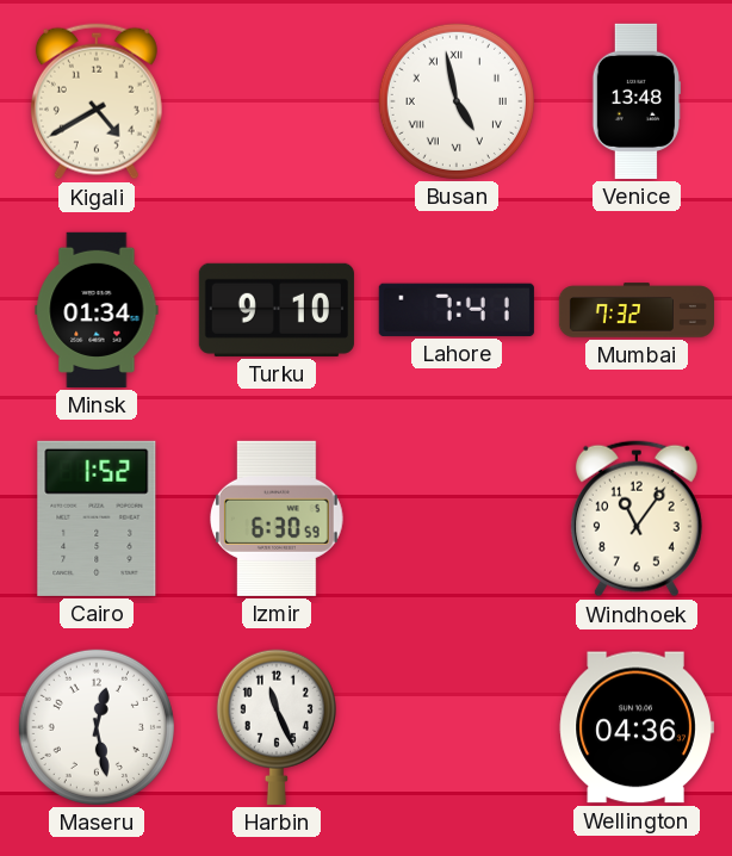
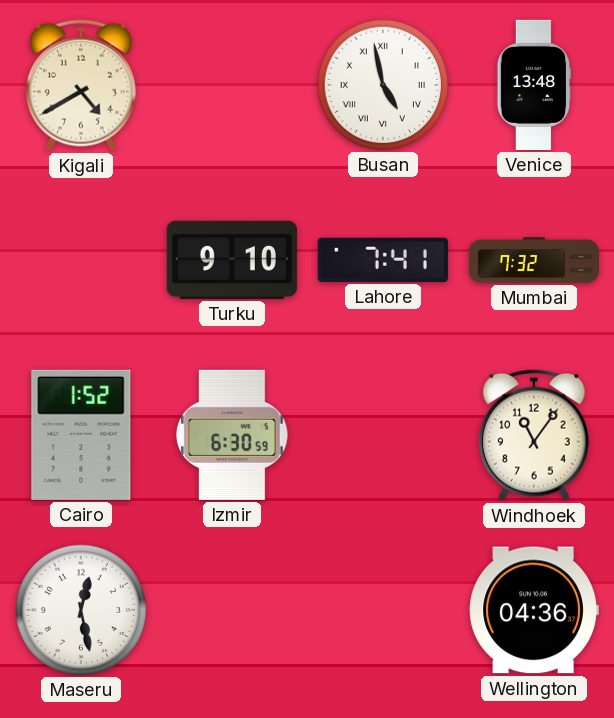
Minsk: 01:34 -> none (97, 310)
Harbin: 11:26 -> none (277, 727)
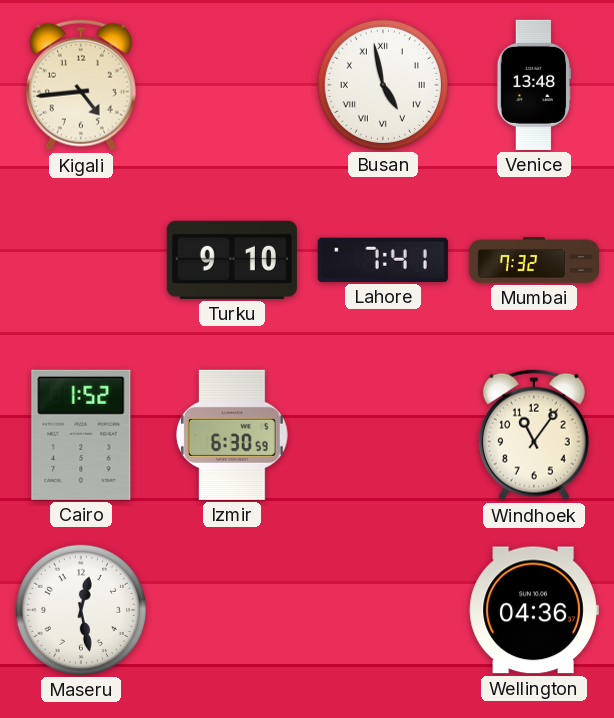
Kigali: 4:40 -> 4:44 (81, 85)
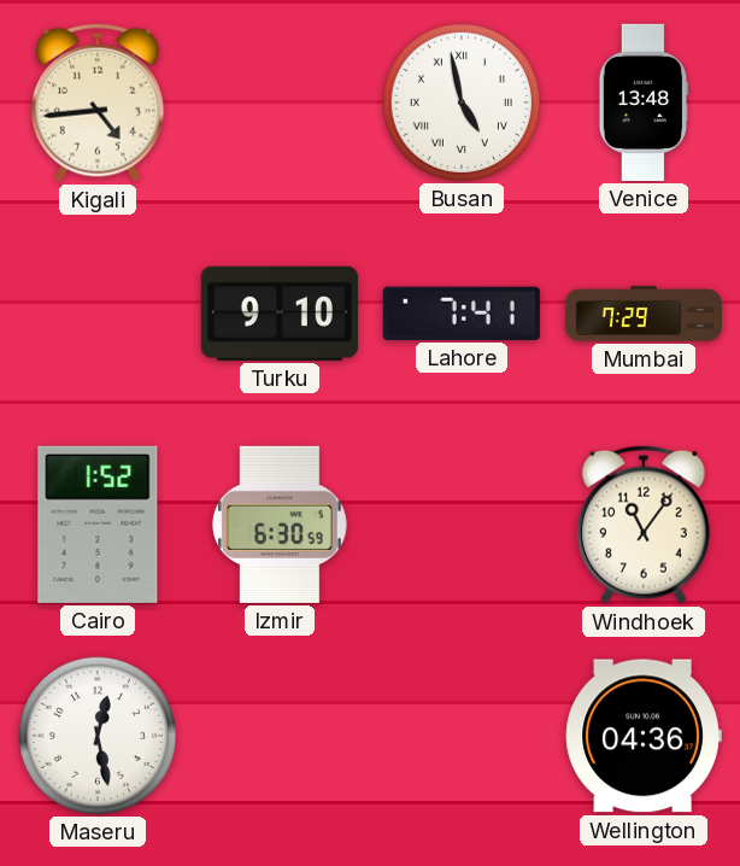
Mumbai: 7:32 -> 7:29 (642, 314)
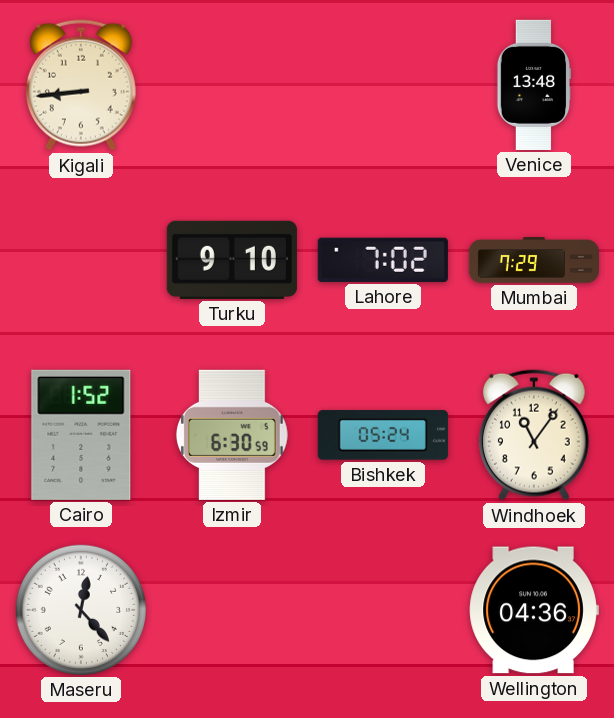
Kigali: 4:44 -> 8:44 (81, 85)
Busan: 4:58 -> none (462, 103)
Lahore: 7:41 -> 7:02 (383, 260)
Bishkek: none -> 05:24 (383, 435)
Maseru: 12:28 -> 12:23 (81, 610)
